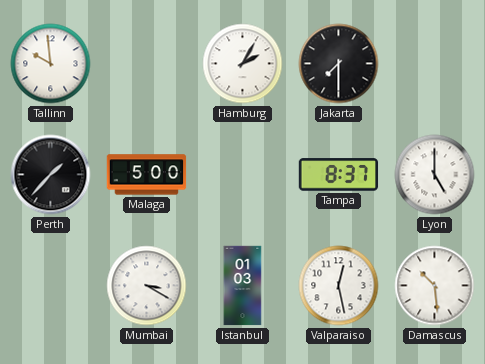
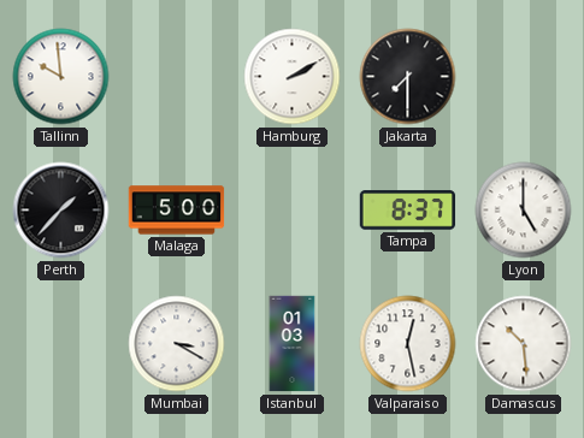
Hamburg: 2:05 -> 2:10 (293, 77)
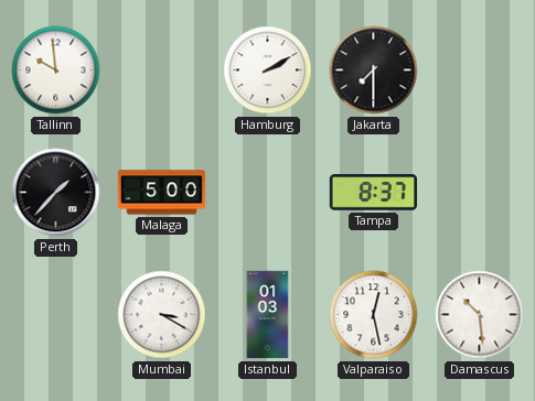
Lyon: 5:00 -> none (524, 211)
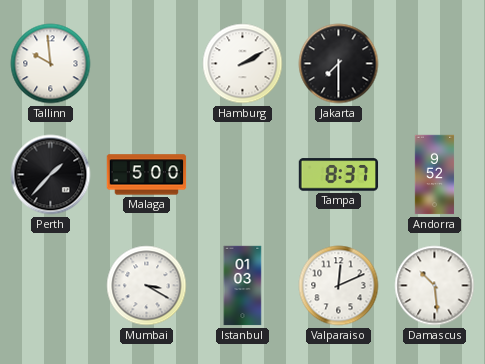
Andorra: none -> 9:52 (435, 175)
Valparaiso: 12:28 -> 12:11 (339, 286)
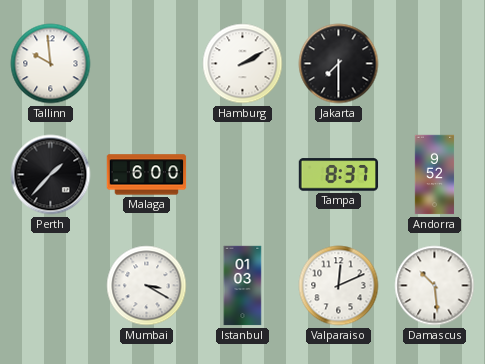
Malaga: 5:00 -> 6:00 (147, 175)
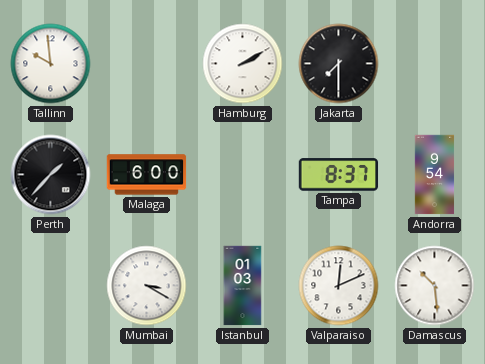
Andorra: 9:52 -> 9:54 (435, 175)
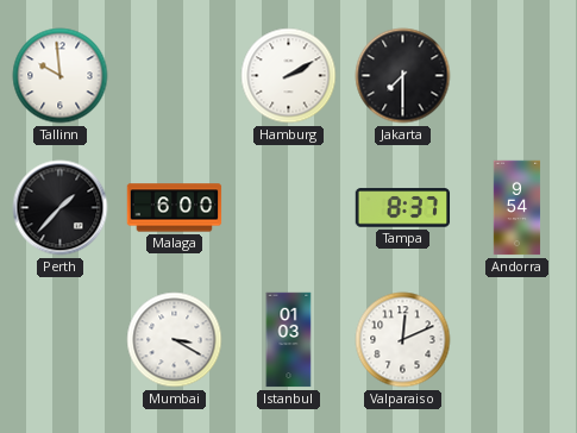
Damascus: 10:29 -> none (435, 286)
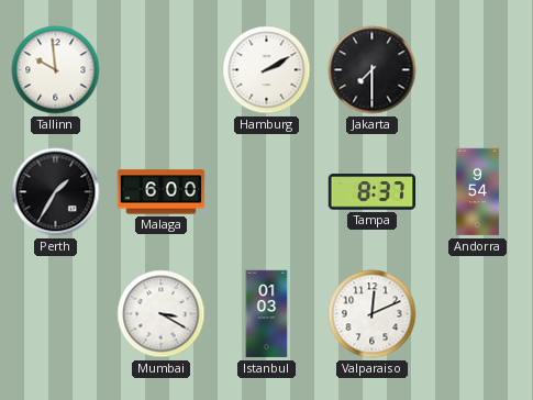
Perth: 1:37 -> 1:35 (56, 192)
